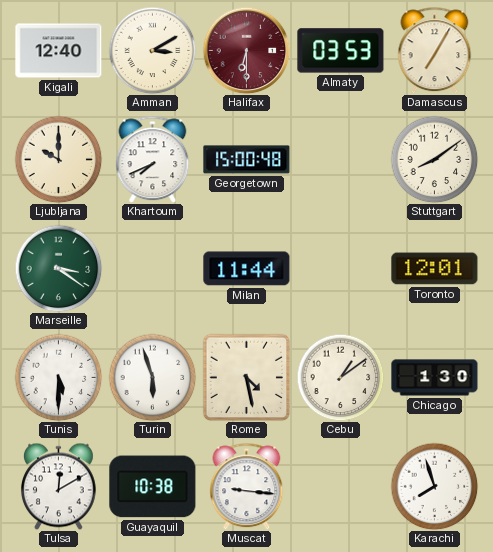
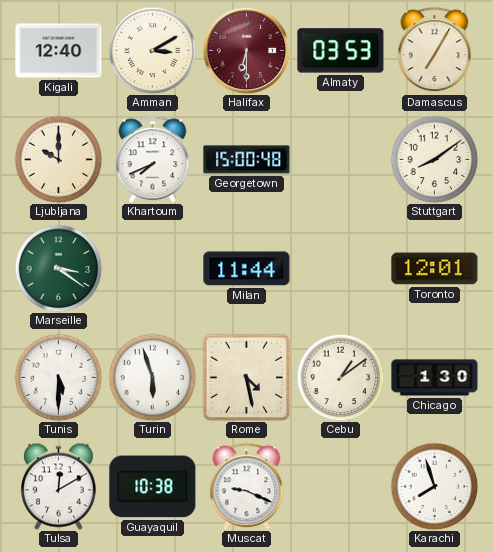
Muscat: 9:16 -> 9:19 (247, 486)
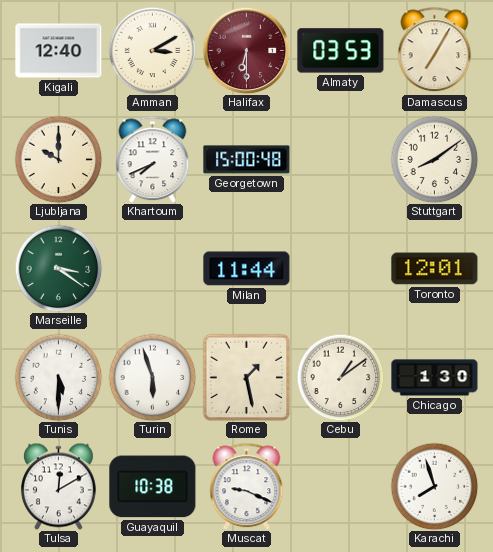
Rome: 4:28 -> 1:28 (246, 377)
